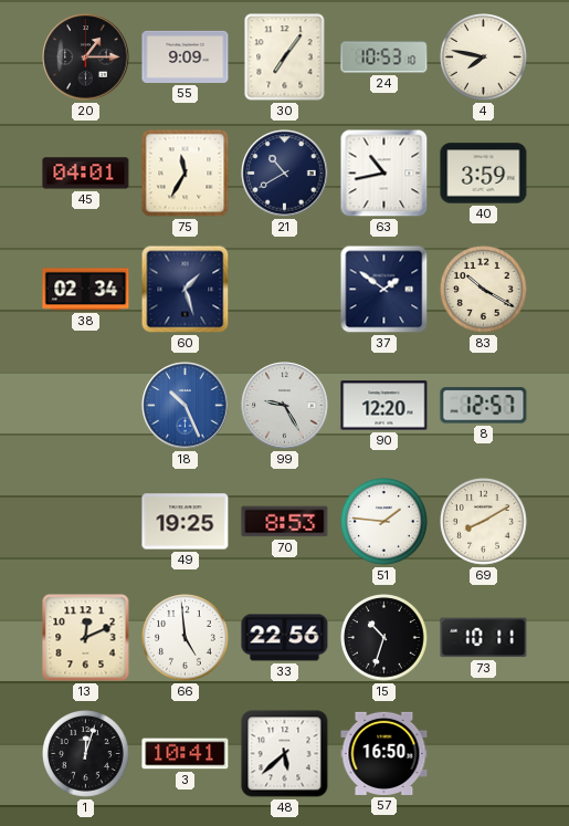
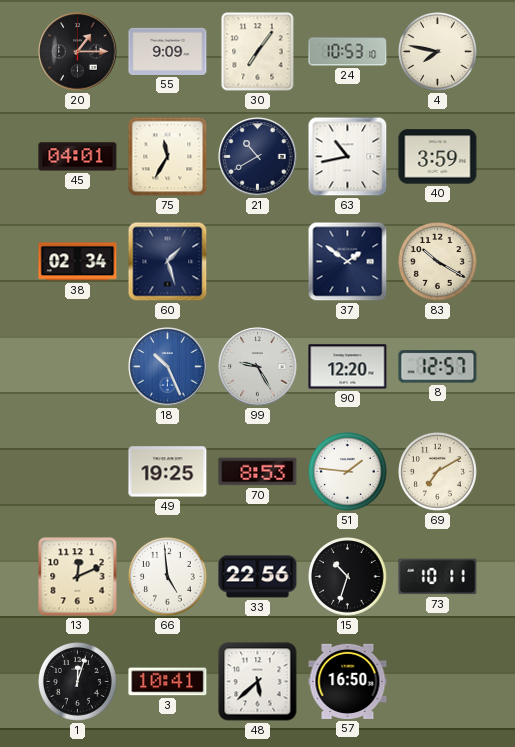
69: 8:10 -> 7:10 (438, 472)
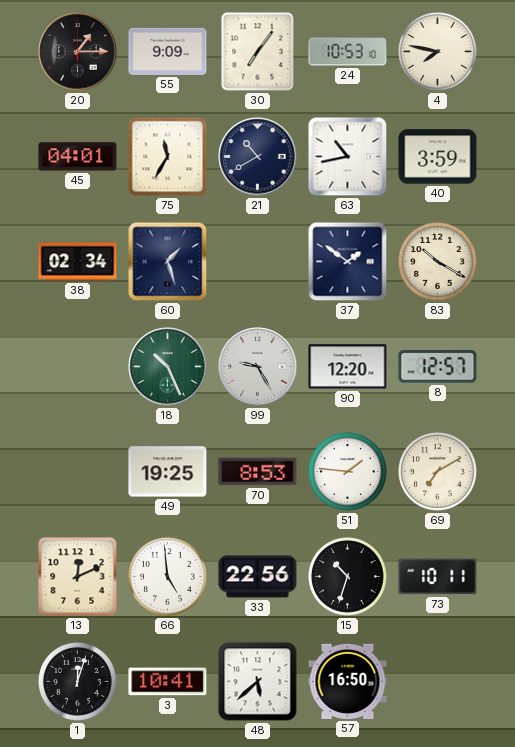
18 dial: blue -> green (168, 367)
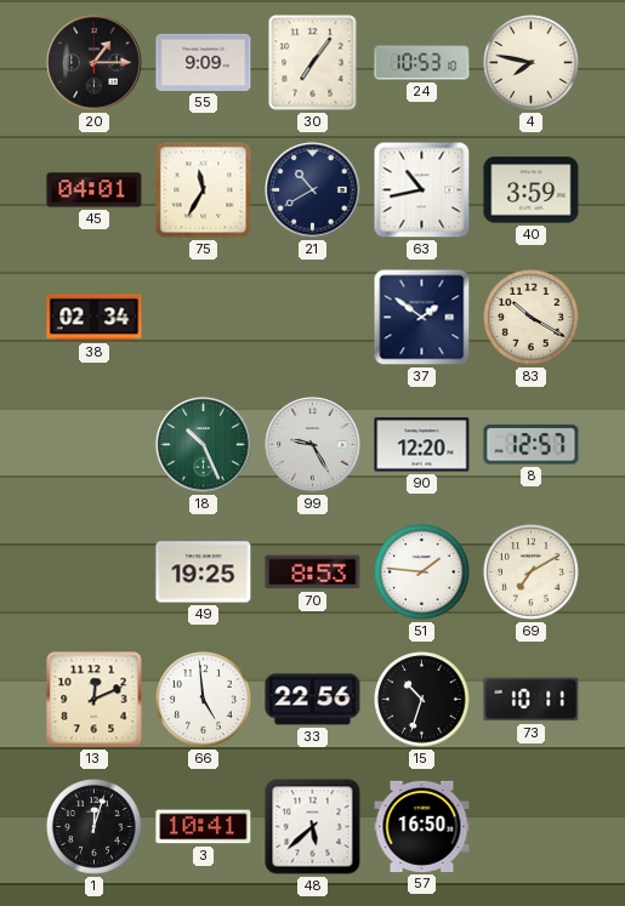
60: 1:27 -> none (168, 262)
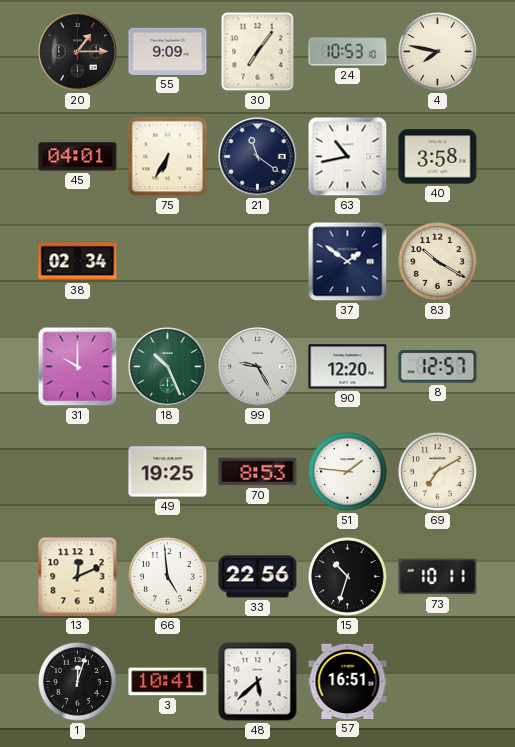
75: 11:35 -> 6:35 (168, 157)
21: 10:40 -> 11:21 (258, 157)
40: 3:59 -> 3:58 (438, 157)
31: none -> 10:00 (78, 367)
57: 16:50 -> 16:51 (348, 681)
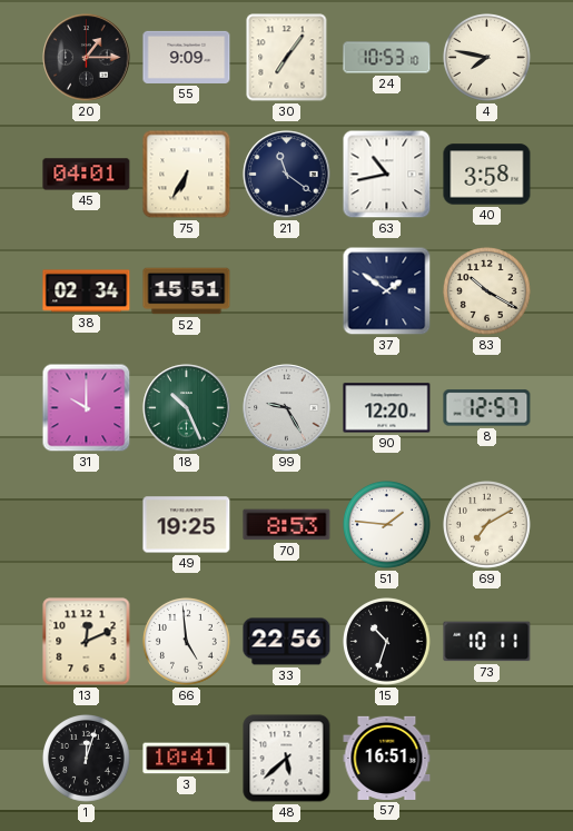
52: none -> 15:51 (187, 291)
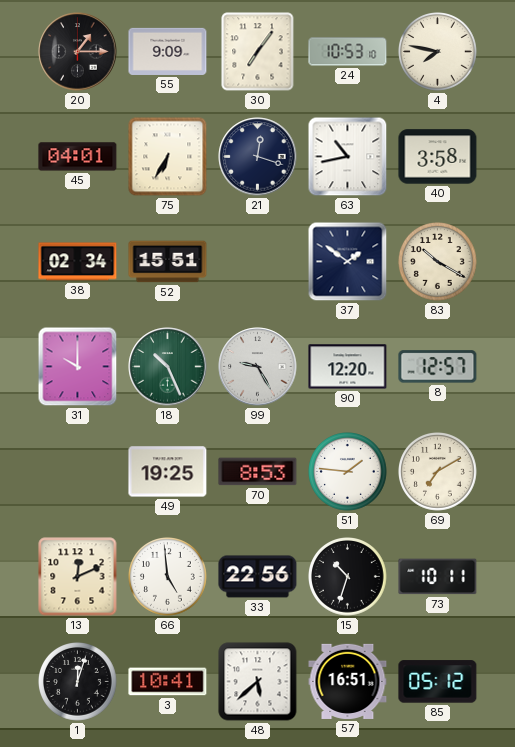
21: 11:21 -> 12:18 (258, 157)
85: none -> 05:12 (438, 682)
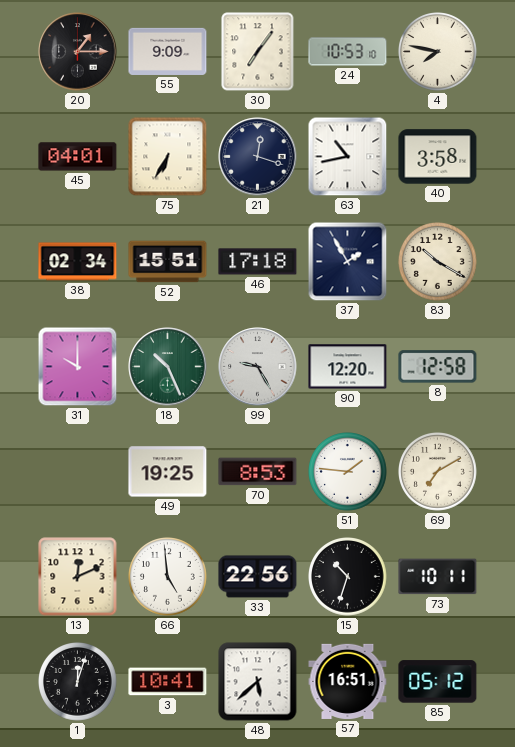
46: none -> 17:18 (258, 262)
37: 1:51 -> 1:55 (348, 262)
8: 12:57 -> 12:58 (438, 367)
